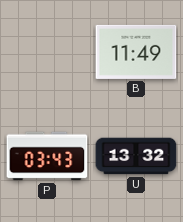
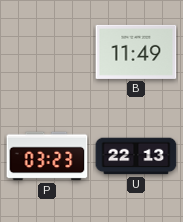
P: 03:43 -> 03:23 (47, 156)
U: 13:32 -> 22:13 (136, 156)
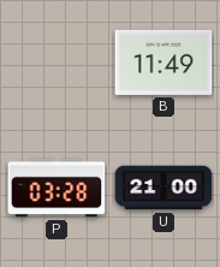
P: 03:23 -> 03:28 (57, 188)
U: 22:13 -> 21:00 (163, 188)
